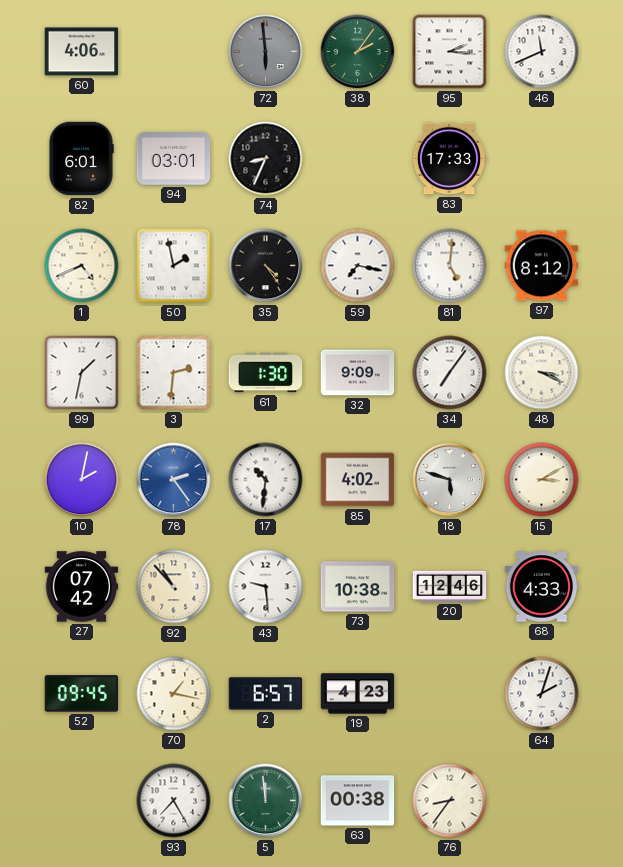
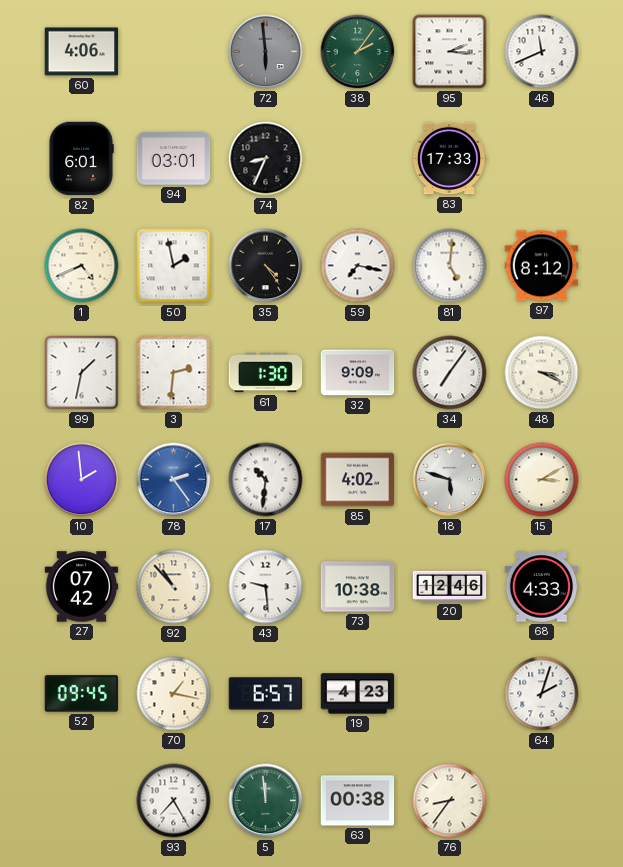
10: 2:02 -> 1:59 (82, 480)
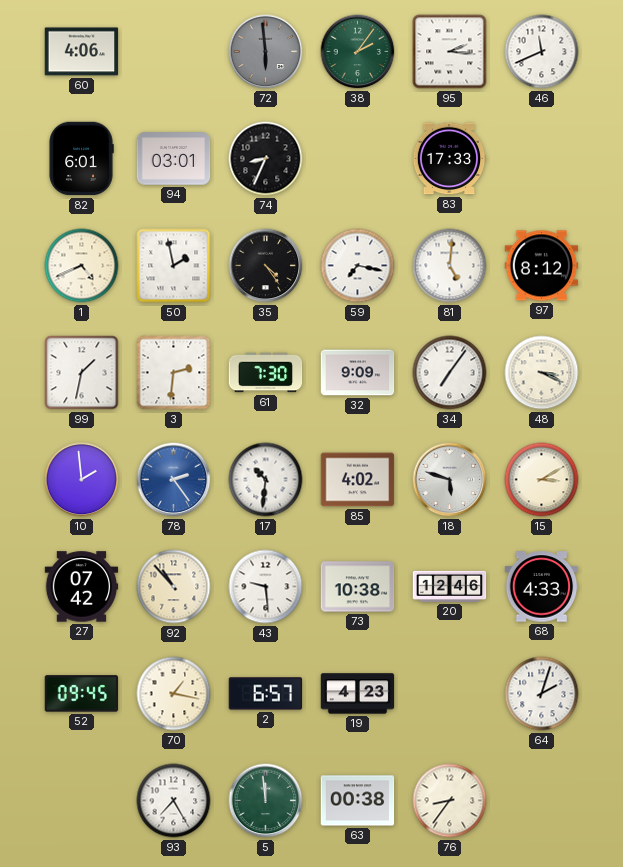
61: 1:30 -> 7:30 (266, 373)
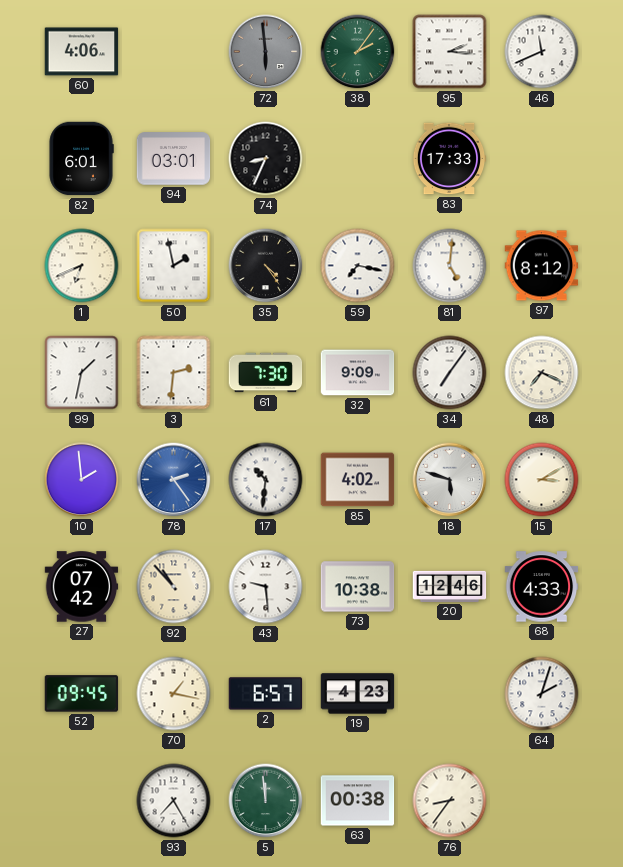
1: 4:41 -> 6:41 (82, 266)
48: 3:19 -> 7:19 (542, 373)
